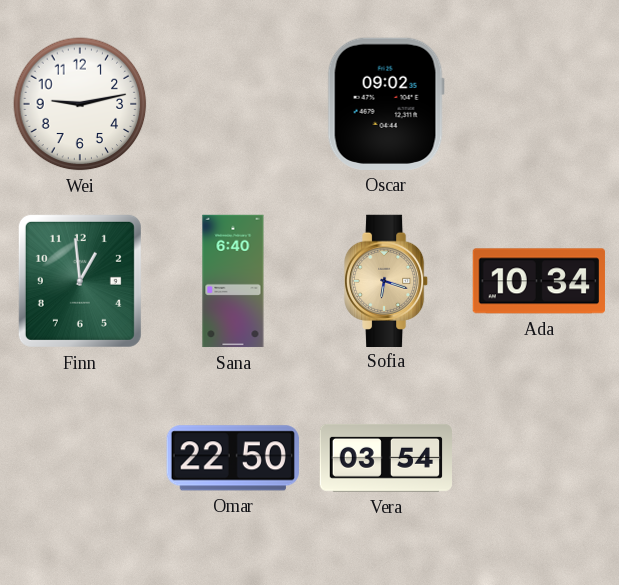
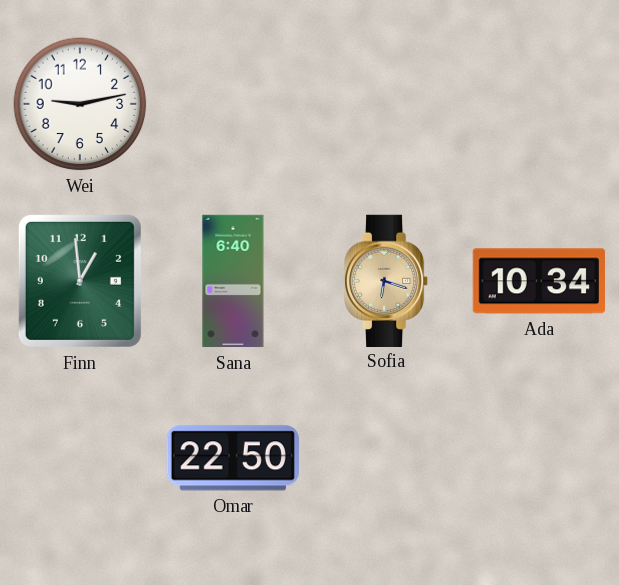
Oscar: 09:02 -> none (386, 104)
Vera: 03:54 -> none (386, 458)
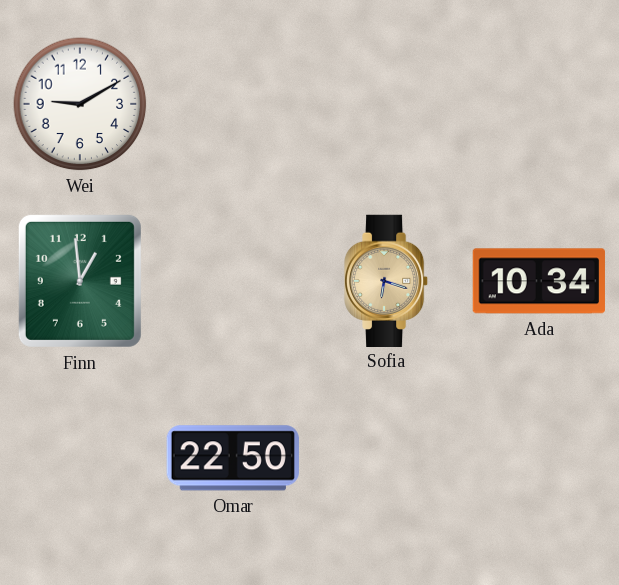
Wei: 9:13 -> 9:10 (80, 104)
Sana: 6:40 -> none (233, 281)
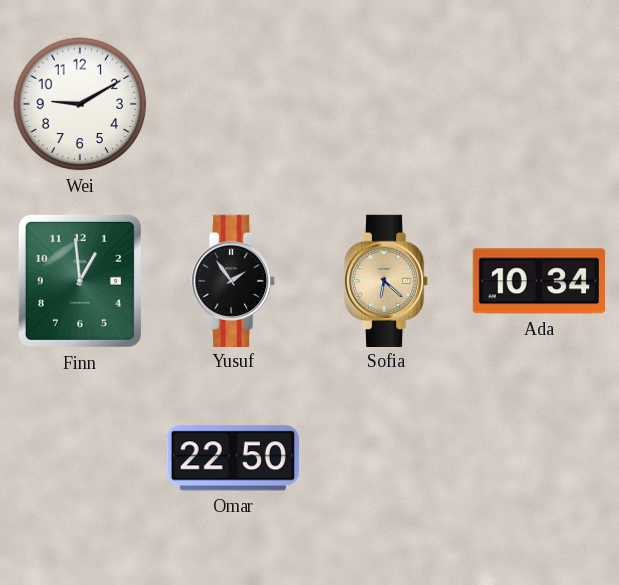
Yusuf: none -> 1:54 (233, 280)
Sofia: 6:18 -> 6:22 (386, 280)
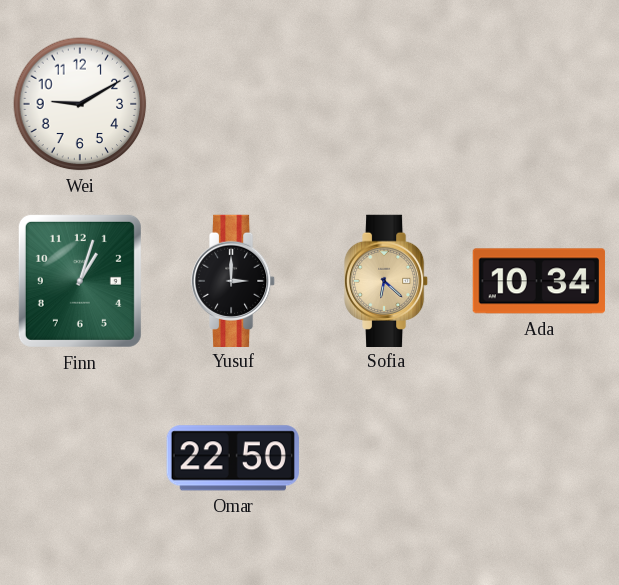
Finn: 12:59 -> 1:03 (80, 281)
Yusuf: 1:54 -> 3:00 (233, 280)
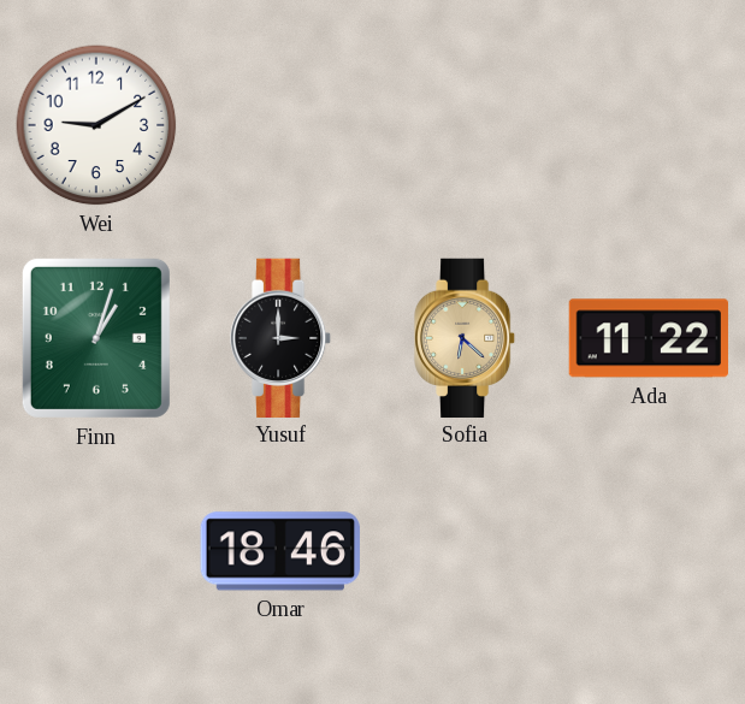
Ada: 10:34 -> 11:22 (649, 338)
Omar: 22:50 -> 18:46 (280, 551)
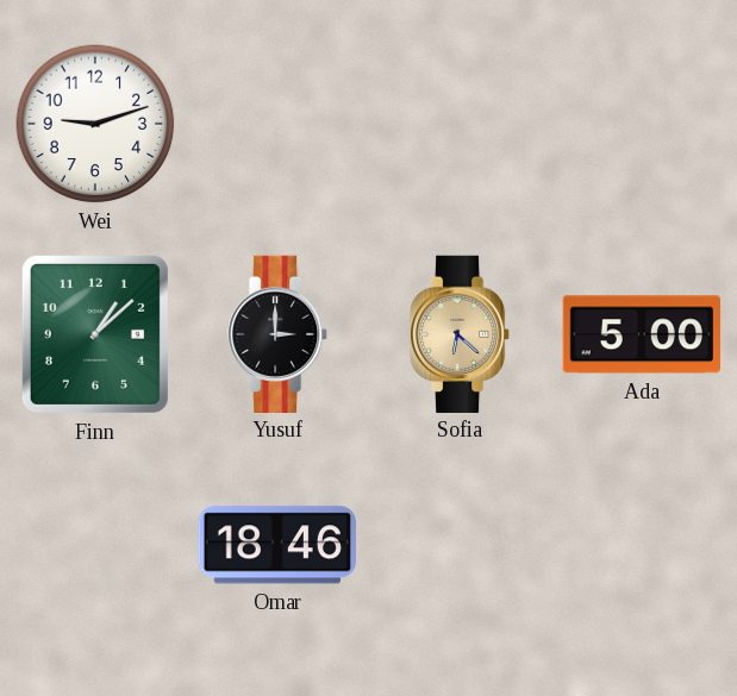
Wei: 9:10 -> 9:12 (95, 124)
Finn: 1:03 -> 1:08 (95, 334)
Ada: 11:22 -> 5:00 (642, 334)
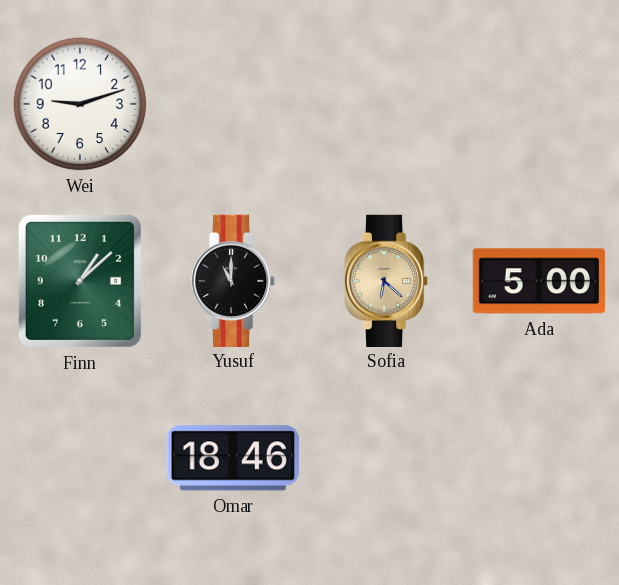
Yusuf: 3:00 -> 11:00 (233, 280)
